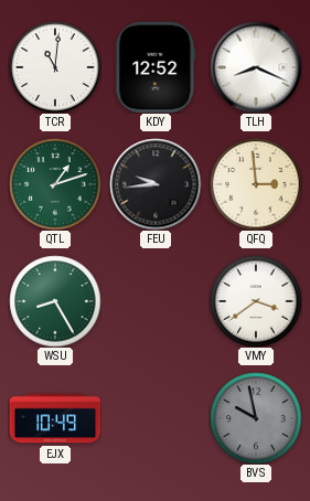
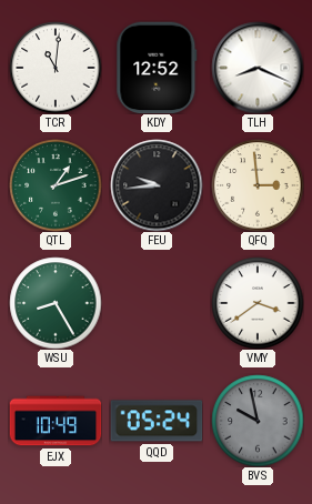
QQD: none -> 05:24 (157, 421)
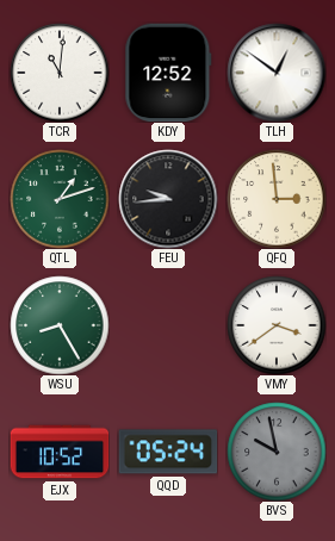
TLH: 8:19 -> 12:51 (277, 73)
EJX: 10:49 -> 10:52 (60, 452)
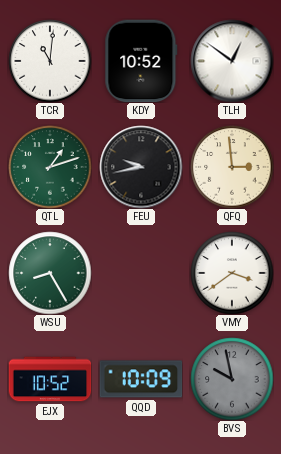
KDY: 12:52 -> 10:52 (141, 61)
FEU: 9:44 -> 9:43 (141, 167)
QQD: 05:24 -> 10:09 (141, 379)
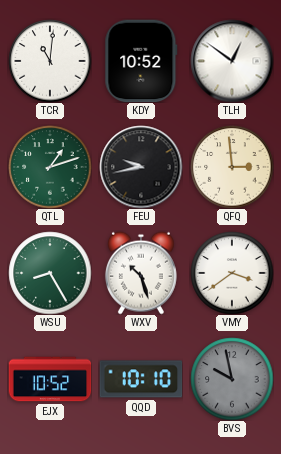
WXV: none -> 10:27 (141, 273)
QQD: 10:09 -> 10:10 (141, 379)
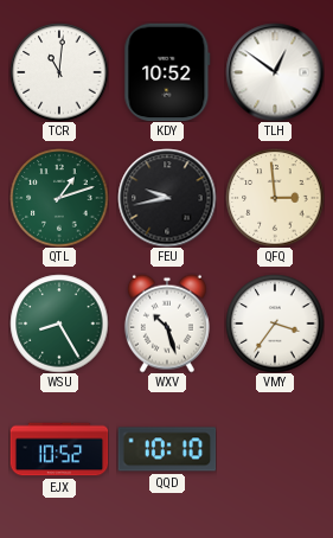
VMY: 3:39 -> 3:36 (275, 324)
BVS: 9:58 -> none (232, 379)
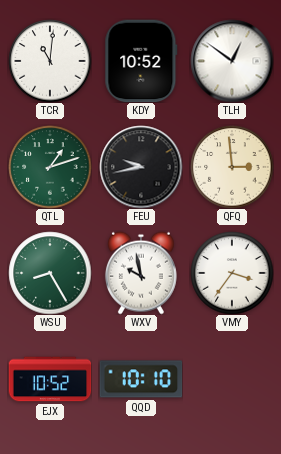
WXV: 10:27 -> 9:58 (141, 273)
